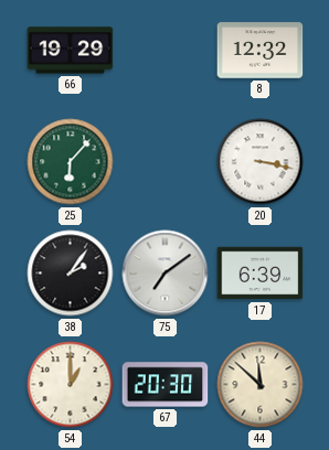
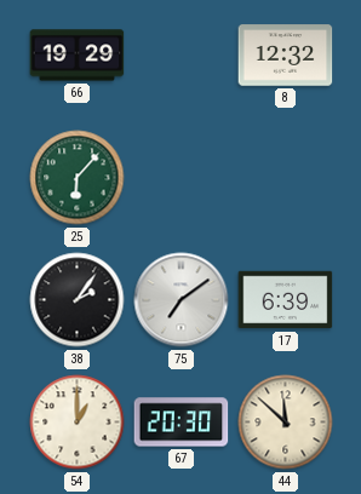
20: 3:17 -> none (261, 162)
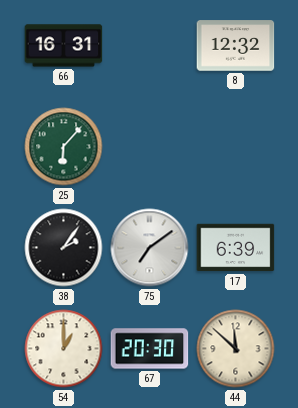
66: 19:29 -> 16:31 (64, 46)
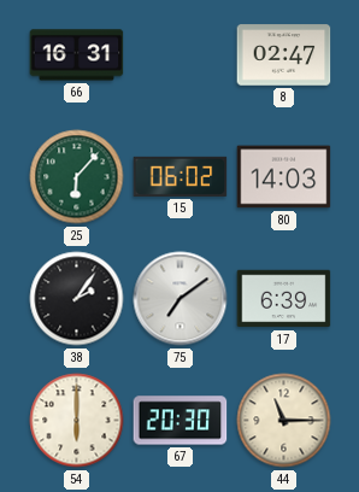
8: 12:32 -> 02:47 (284, 55)
15: none -> 06:02 (181, 176)
80: none -> 14:03 (284, 177)
54: 1:00 -> 6:00 (77, 421)
44: 11:52 -> 11:15 (284, 421)
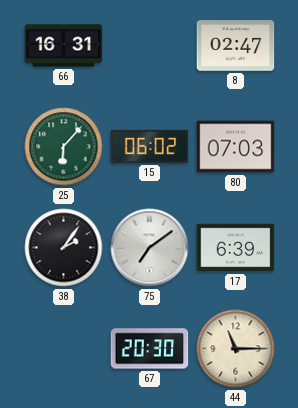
80: 14:03 -> 07:03 (236, 147)
54: 6:00 -> none (77, 421)
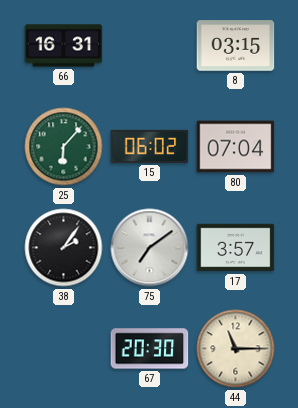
8: 02:47 -> 03:15 (236, 46)
80: 07:03 -> 07:04 (236, 147)
17: 6:39 -> 3:57 (236, 248)
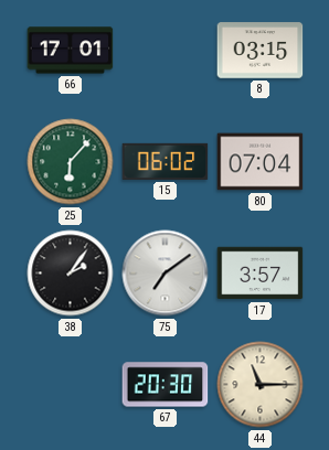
66: 16:31 -> 17:01 (71, 51)
